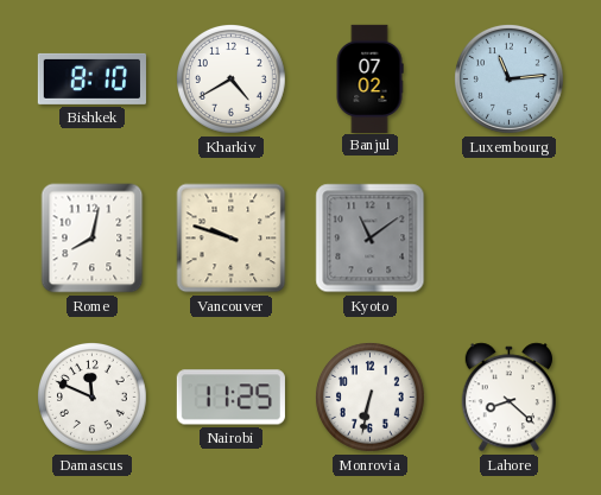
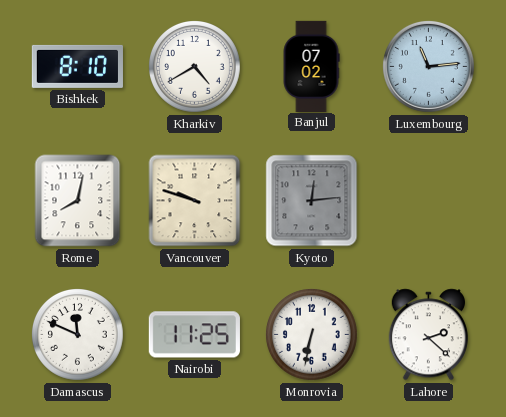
Kyoto: 11:09 -> 12:14 (312, 201)
Lahore: 8:22 -> 2:22 (428, 335)
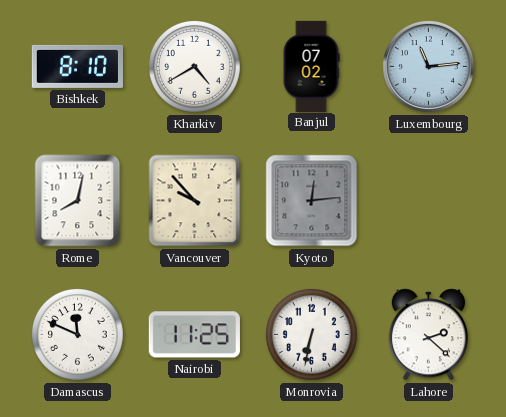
Vancouver: 9:48 -> 9:53 (195, 201)
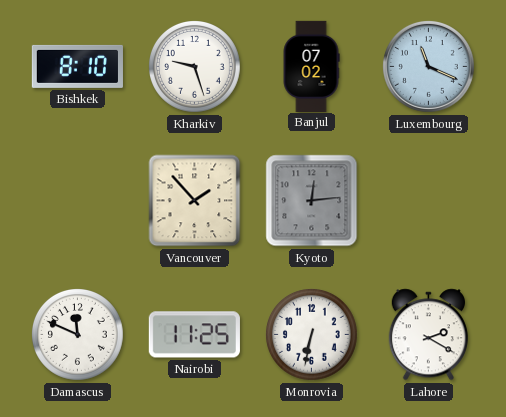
Kharkiv: 4:40 -> 9:27 (195, 67)
Luxembourg: 11:14 -> 11:19 (428, 66)
Rome: 8:02 -> none (78, 201)
Vancouver: 9:53 -> 1:53 (195, 201)
Lahore: 2:22 -> 2:20 (428, 335)
